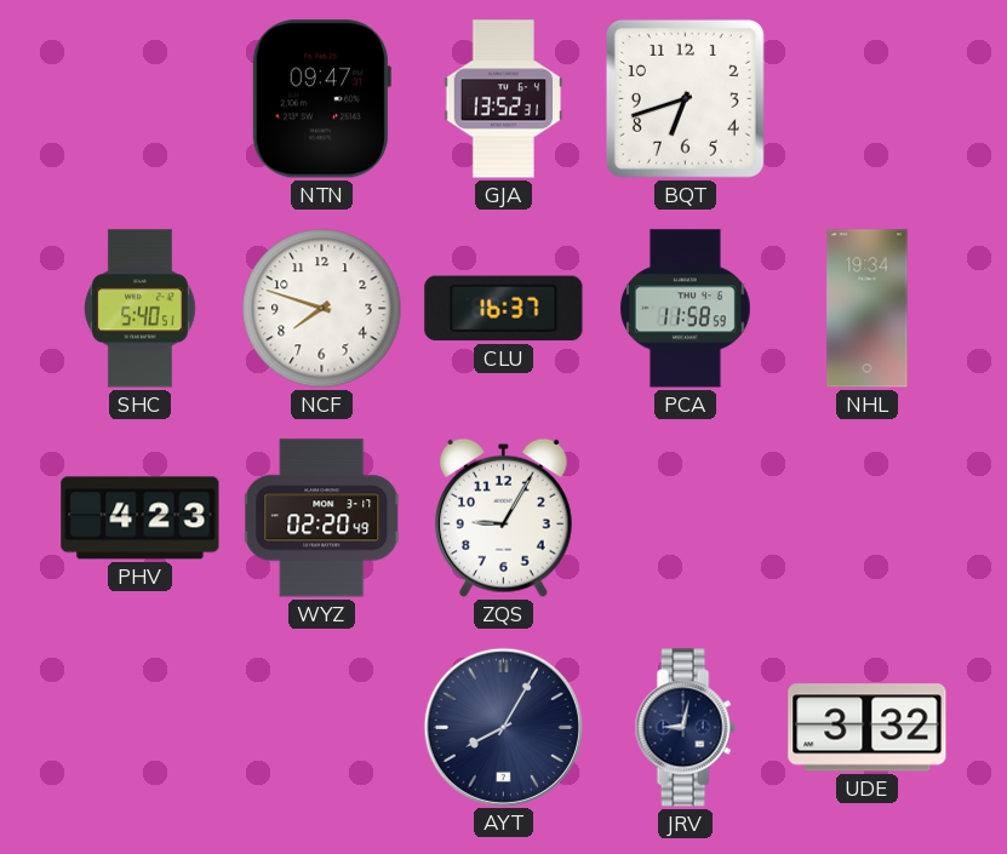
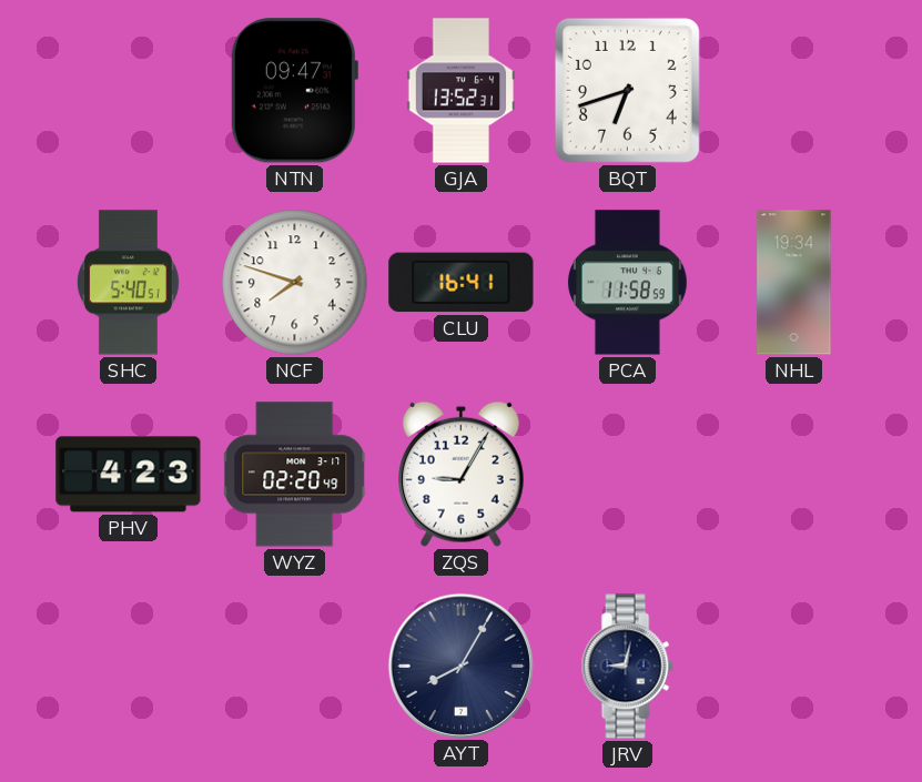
CLU: 16:37 -> 16:41 (462, 283)
UDE: 3:32 -> none (868, 728)
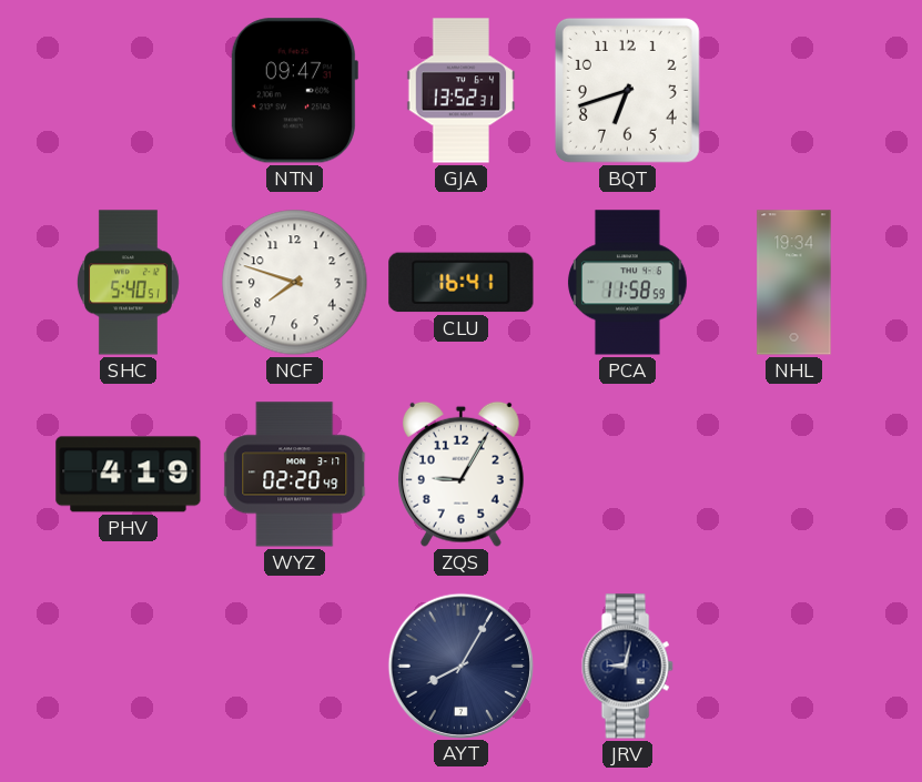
PHV: 4:23 -> 4:19 (129, 475)
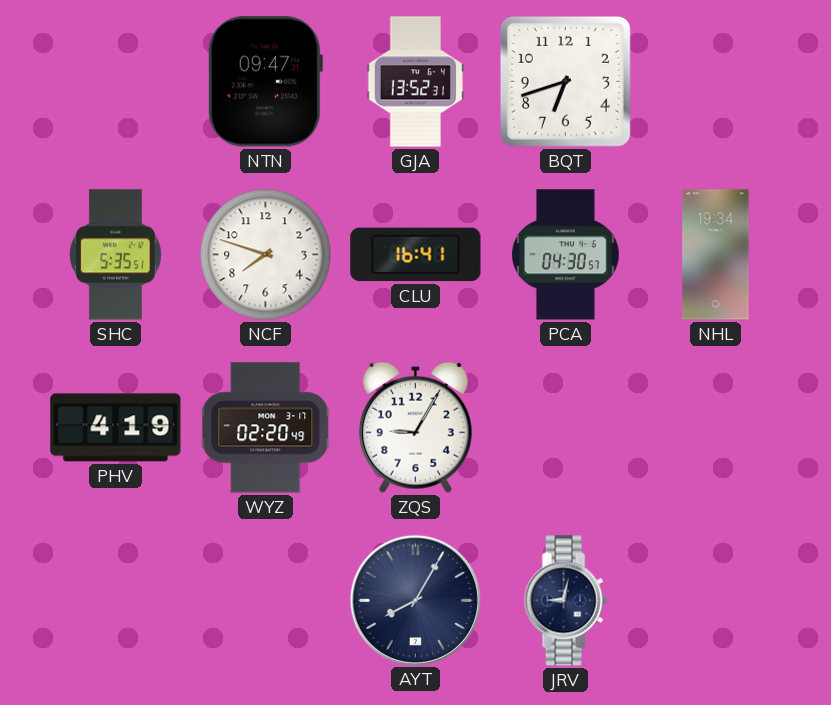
SHC: 5:40 -> 5:35 (115, 255)
PCA: 11:58 -> 04:30 (566, 255)
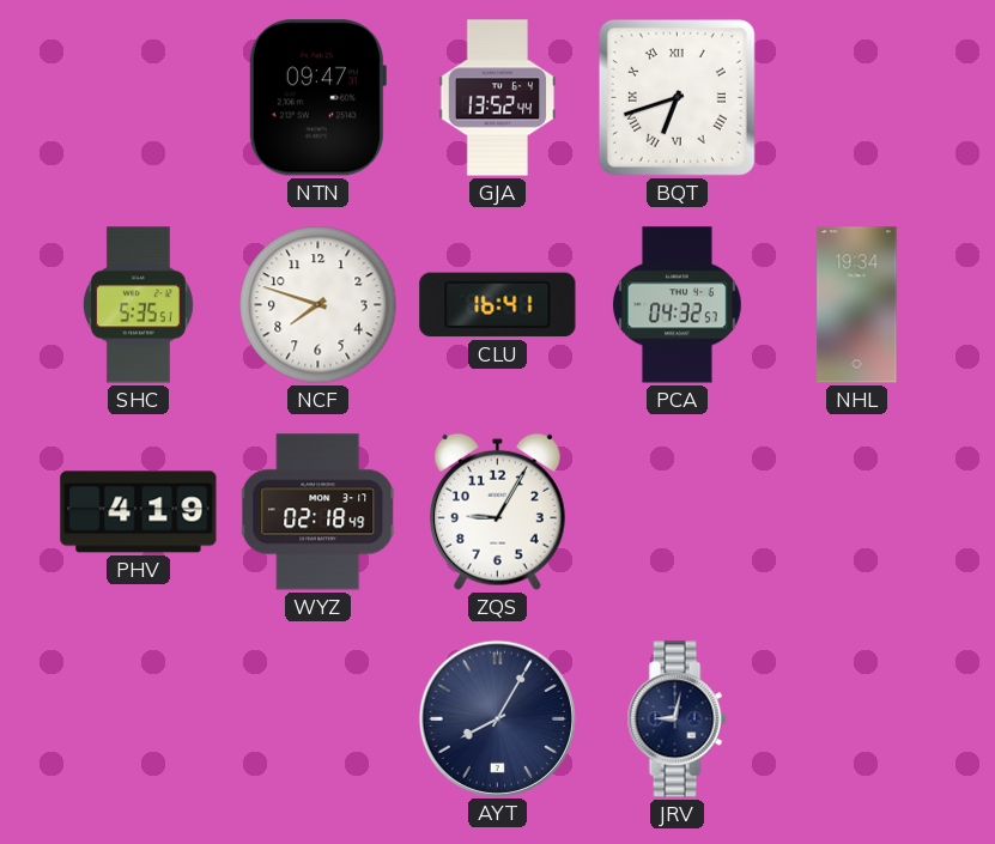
GJA: 13:52:31 -> 13:52:44 (498, 98)
BQT numerals: Arabic -> Roman (677, 97)
PCA: 04:30 -> 04:32 (678, 305)
WYZ: 02:20 -> 02:18 (318, 512)
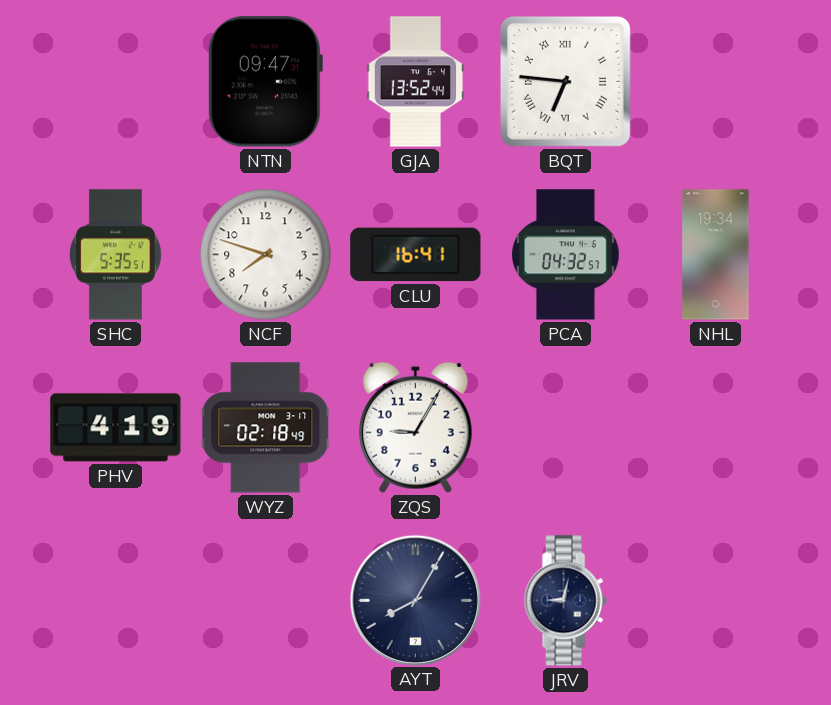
BQT: 6:42 -> 6:46 (565, 81)
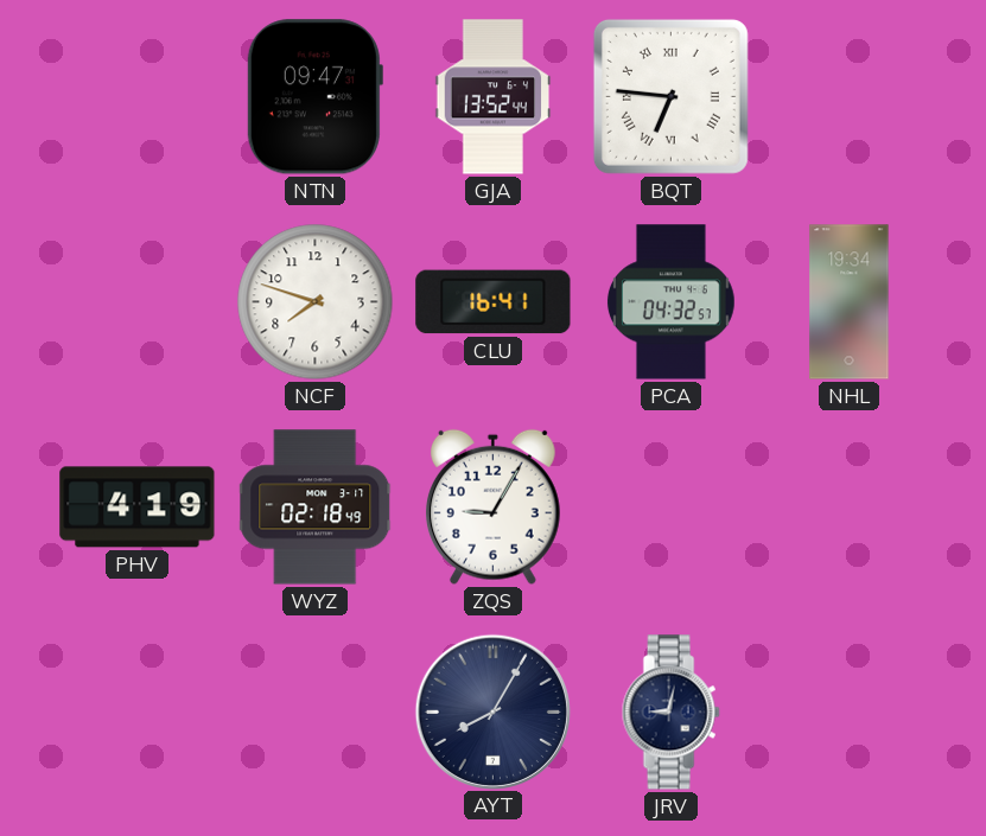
SHC: 5:35 -> none (115, 255)
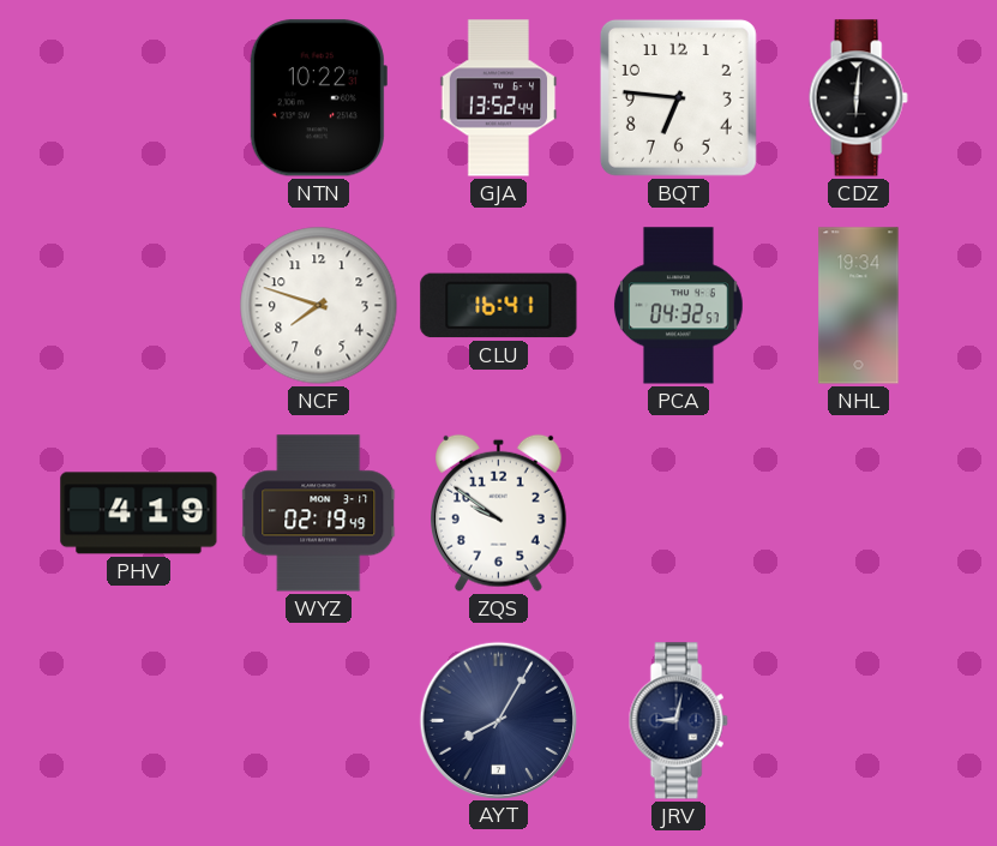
NTN: 09:47 -> 10:22 (318, 98)
BQT numerals: Roman -> Arabic (678, 97)
CDZ: none -> 6:01 (858, 98)
WYZ: 02:18 -> 02:19 (319, 514)
ZQS: 9:05 -> 9:51 (499, 512)
